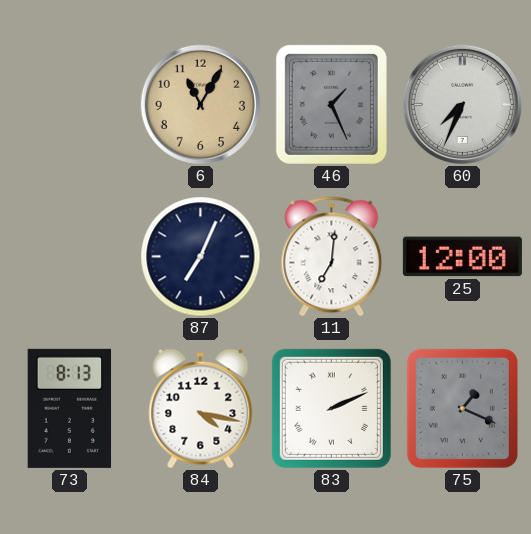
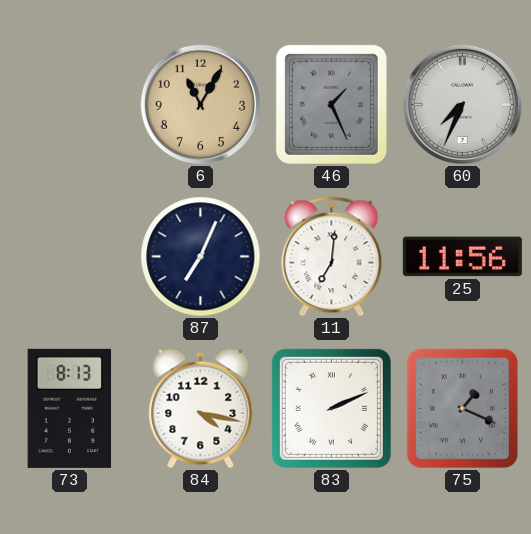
25: 12:00 -> 11:56 (462, 257)
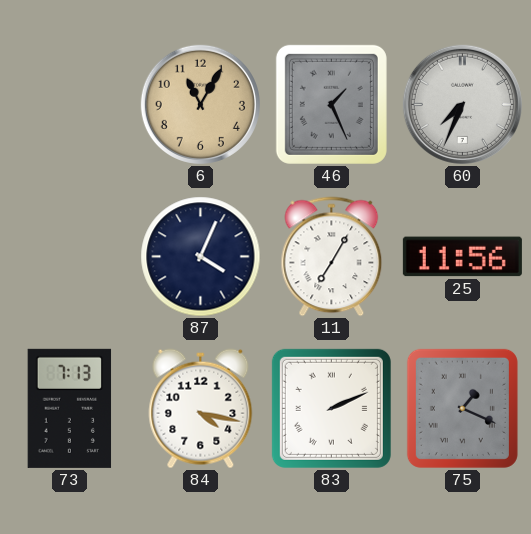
87: 7:04 -> 4:04 (201, 257)
11: 7:01 -> 7:05 (332, 257)
73: 8:13 -> 7:13 (70, 408)
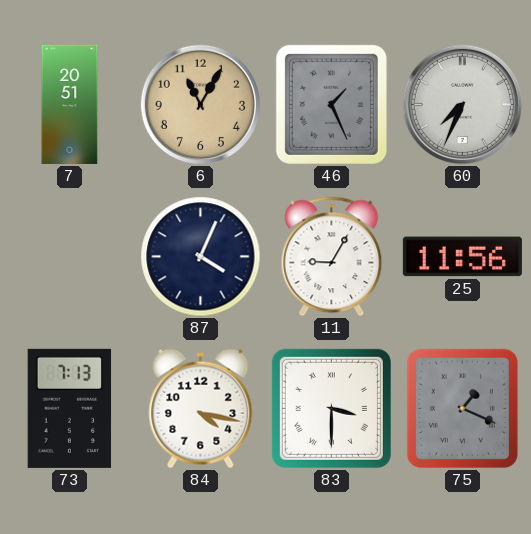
7: none -> 20:51 (70, 104)
11: 7:05 -> 9:05 (332, 257)
83: 2:11 -> 3:30 (331, 408)
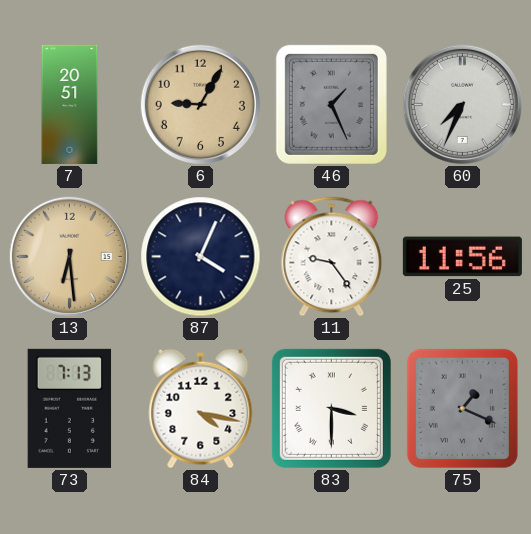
6: 11:05 -> 9:05 (200, 104)
13: none -> 6:29 (69, 256)
11: 9:05 -> 9:24 (332, 257)
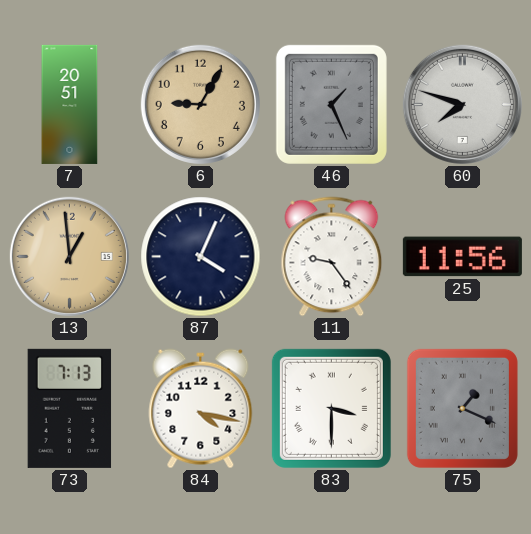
60: 7:34 -> 7:48 (462, 104)
13: 6:29 -> 12:59 (69, 256)
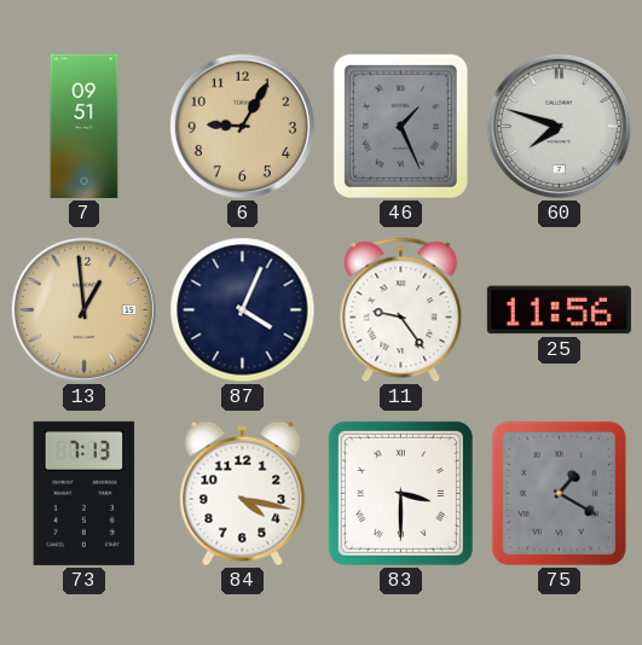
7: 20:51 -> 09:51 (85, 126)
75: 1:19 -> 1:20 (559, 493)
